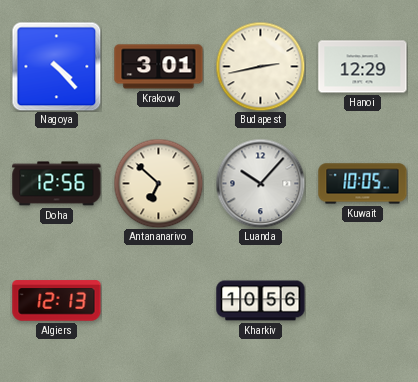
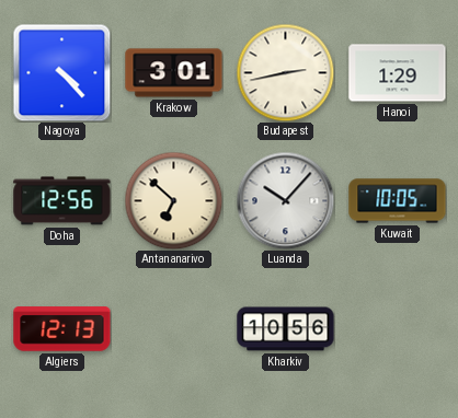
Hanoi: 12:29 -> 1:29 (398, 73)
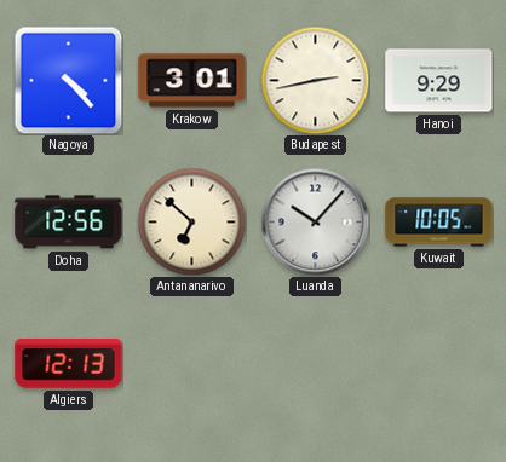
Hanoi: 1:29 -> 9:29 (439, 81)
Kharkiv: 10:56 -> none (286, 329)
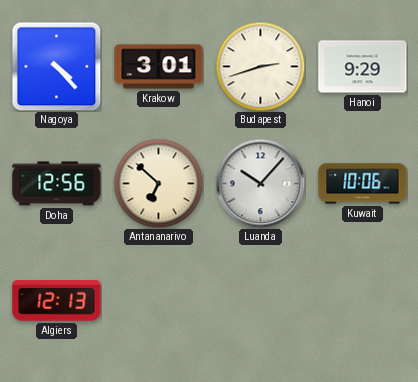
Budapest: 2:43 -> 2:42 (260, 66)
Kuwait: 10:05 -> 10:06 (363, 184)
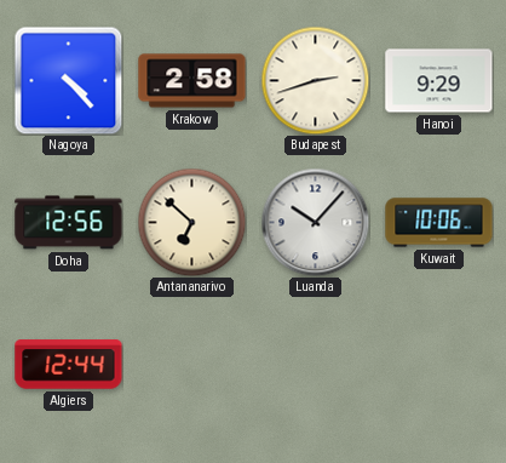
Krakow: 3:01 -> 2:58 (192, 81)
Algiers: 12:13 -> 12:44 (69, 365)
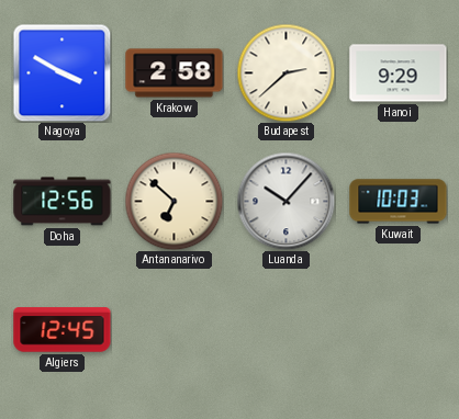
Nagoya: 4:23 -> 3:50 (61, 72)
Budapest: 2:42 -> 2:38 (286, 72)
Kuwait: 10:06 -> 10:03 (399, 202)
Algiers: 12:44 -> 12:45 (63, 330)
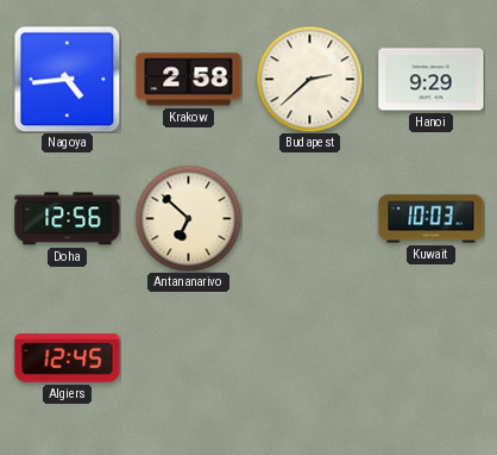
Nagoya: 3:50 -> 4:44 (67, 79)
Luanda: 10:07 -> none (286, 201)
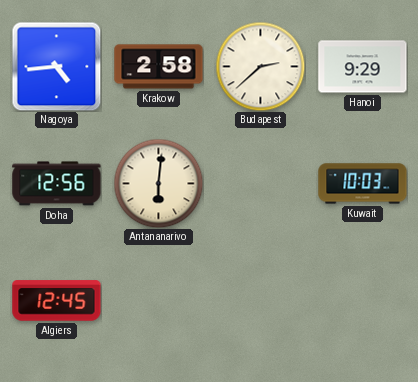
Antananarivo: 6:52 -> 6:01 (158, 183)
